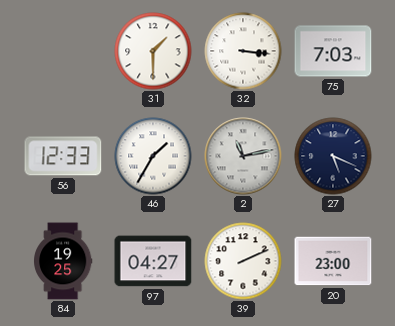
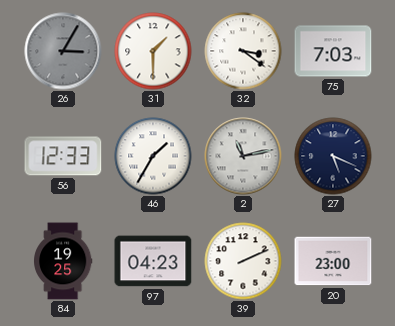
26: none -> 3:05 (63, 51)
32: 3:16 -> 3:21 (243, 51)
97: 04:27 -> 04:23 (153, 261)
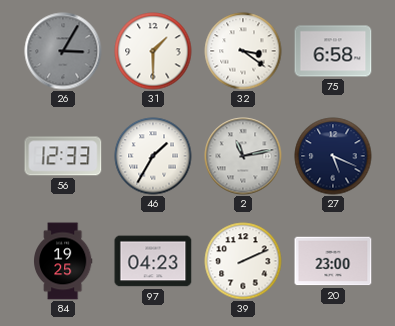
75: 7:03 -> 6:58 (333, 51)
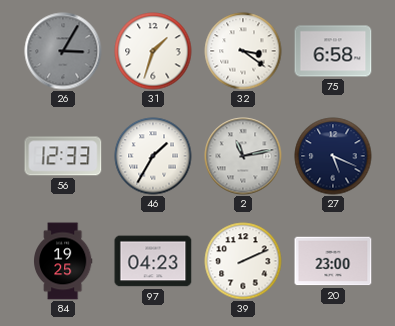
31: 1:30 -> 1:33 (153, 51)
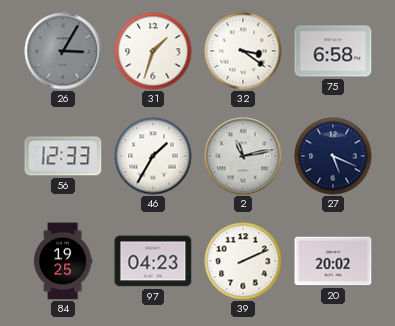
20: 23:00 -> 20:02 (333, 261)
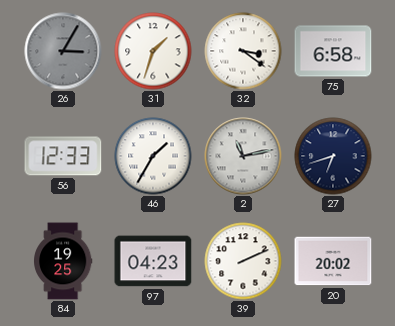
27: 5:19 -> 6:42 (333, 156)
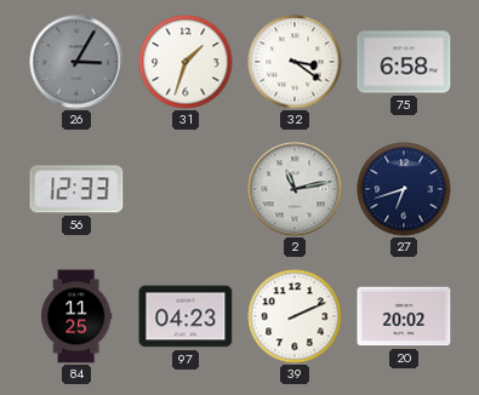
46: 1:35 -> none (153, 156)
84: 19:25 -> 11:25 (78, 316)
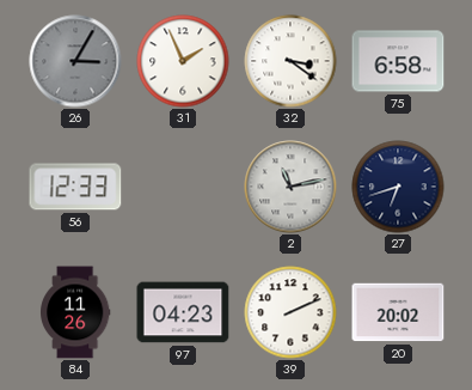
31: 1:33 -> 1:56 (183, 61)
84: 11:25 -> 11:26 (76, 312)
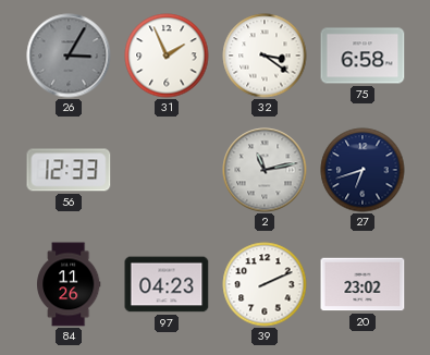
20: 20:02 -> 23:02 (363, 284)
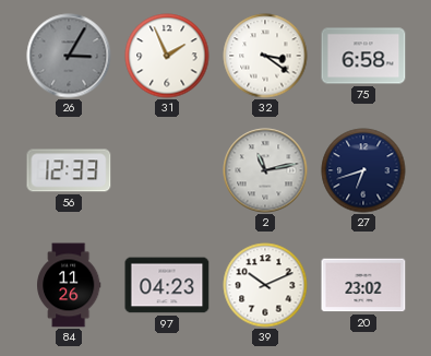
39: 2:11 -> 10:11 (265, 285)
